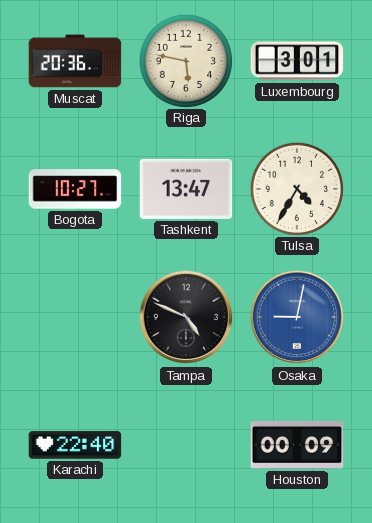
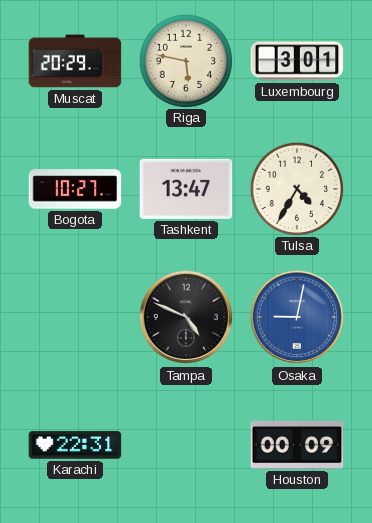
Muscat: 20:36 -> 20:29 (75, 61)
Karachi: 22:40 -> 22:31 (75, 445)
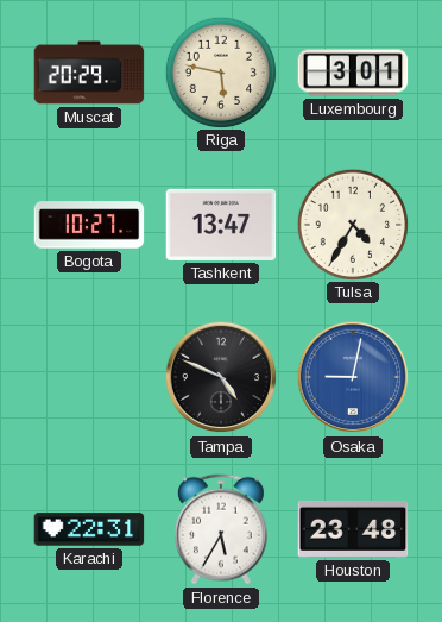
Florence: none -> 5:35 (221, 529)
Houston: 00:09 -> 23:48 (353, 529)
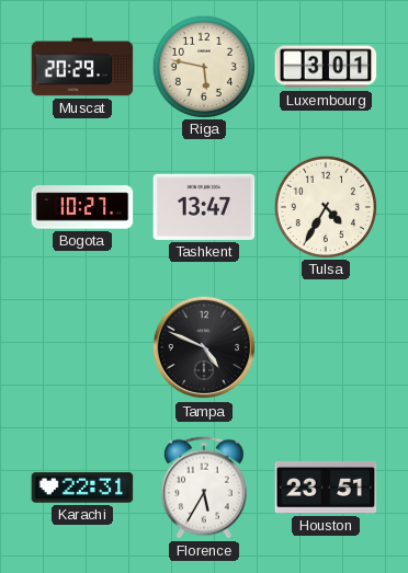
Osaka: 9:02 -> none (353, 377)
Houston: 23:48 -> 23:51 (326, 488)
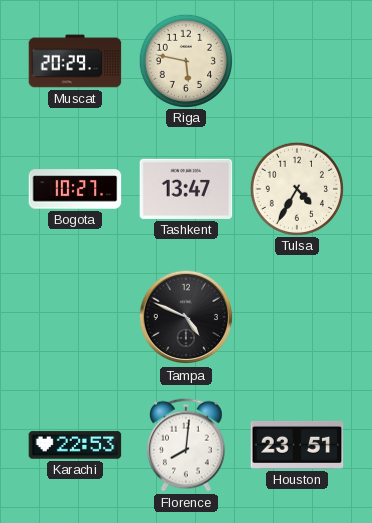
Luxembourg: 3:01 -> none (326, 67)
Karachi: 22:31 -> 22:53 (75, 445)
Florence: 5:35 -> 8:01 (186, 445)
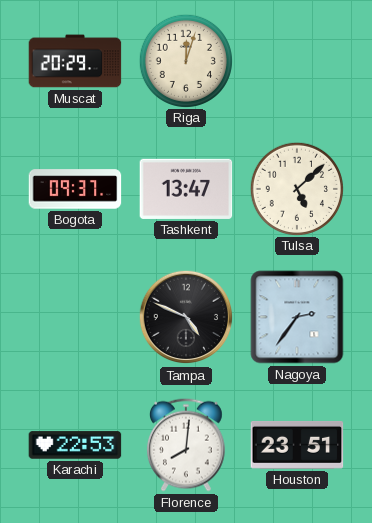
Riga: 5:47 -> 12:03 (185, 60)
Bogota: 10:27 -> 09:37 (75, 189)
Tulsa: 4:35 -> 5:08 (296, 188)
Nagoya: none -> 2:36 (297, 317)
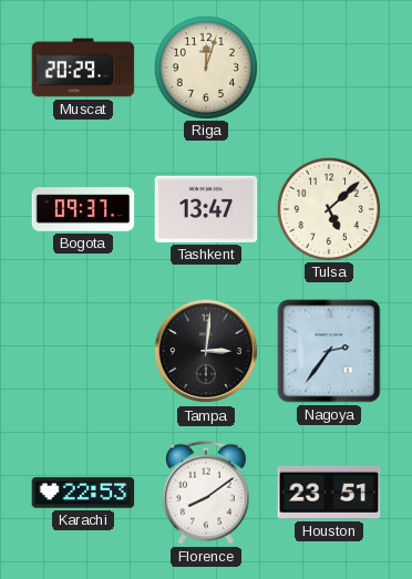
Tampa: 4:49 -> 3:01 (206, 351)
Florence: 8:01 -> 8:09 (206, 493)
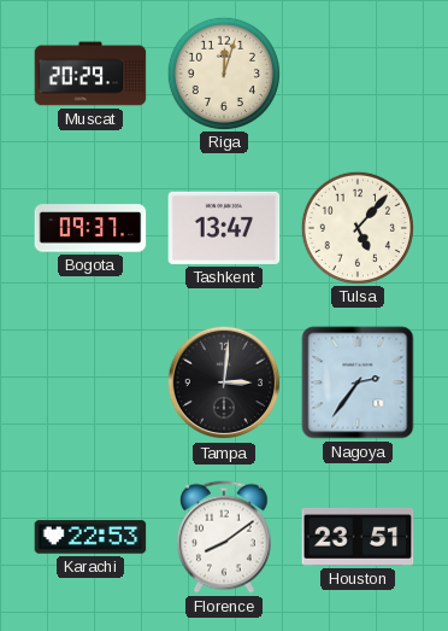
Tulsa: 5:08 -> 5:07 (356, 227)
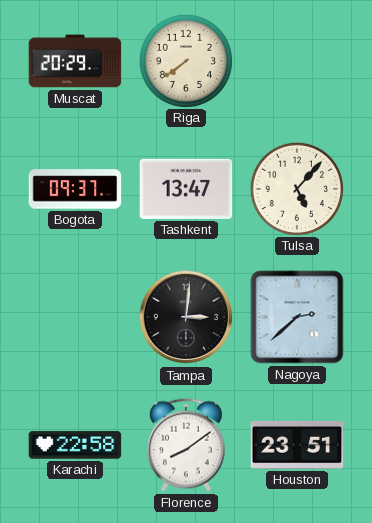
Riga: 12:03 -> 7:39 (185, 60)
Nagoya: 2:36 -> 2:38 (297, 317)
Karachi: 22:53 -> 22:58 (75, 445)
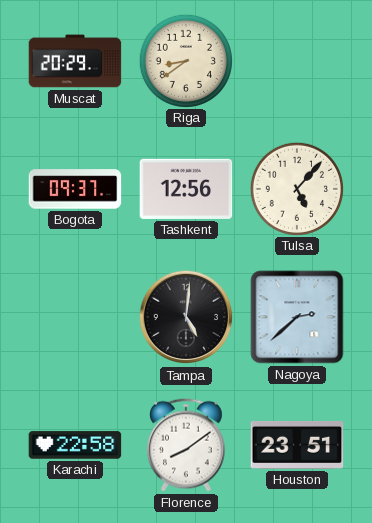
Riga: 7:39 -> 8:39 (185, 60)
Tashkent: 13:47 -> 12:56 (186, 189)
Tampa: 3:01 -> 5:01 (186, 317)
